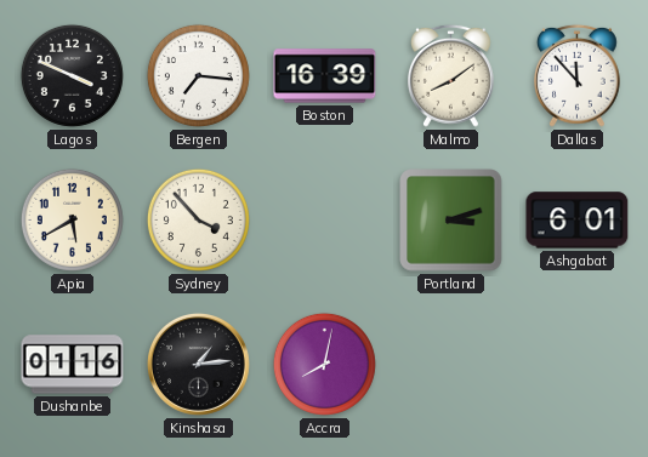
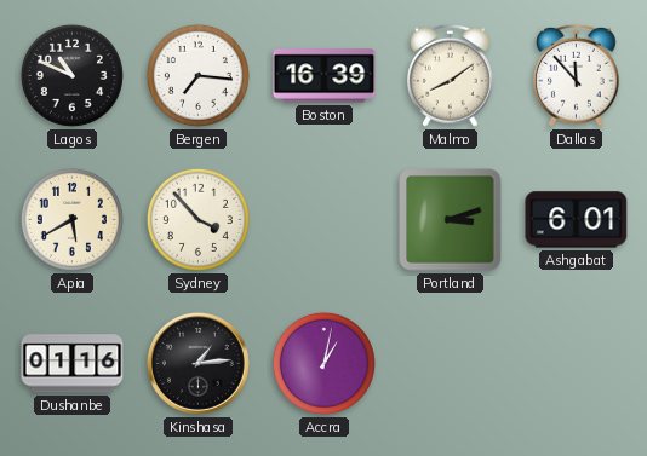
Lagos: 3:49 -> 10:49 (71, 75)
Accra: 8:02 -> 1:02 (323, 363)
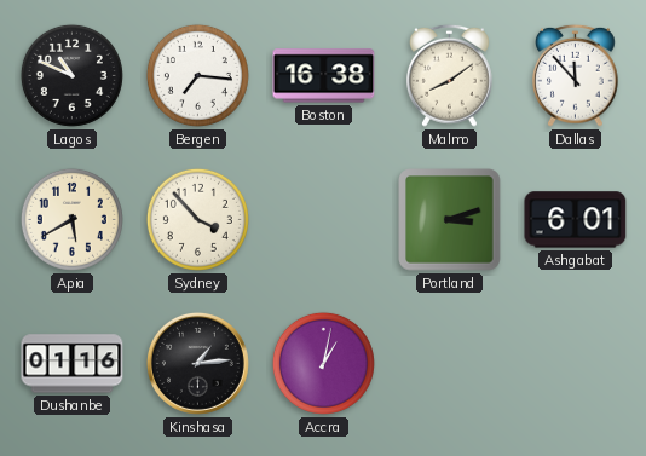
Boston: 16:39 -> 16:38 (324, 76)
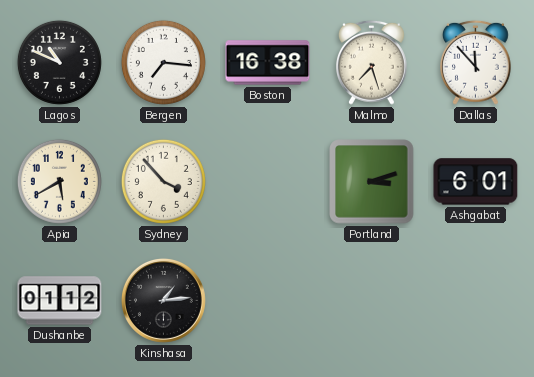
Malmo: 8:09 -> 7:27 (372, 62)
Dushanbe: 01:16 -> 01:12 (60, 301)
Accra: 1:02 -> none (323, 363)
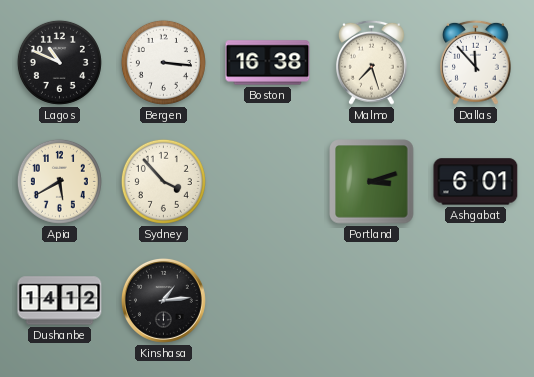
Bergen: 7:16 -> 3:16 (163, 62)
Dushanbe: 01:12 -> 14:12 (60, 301)
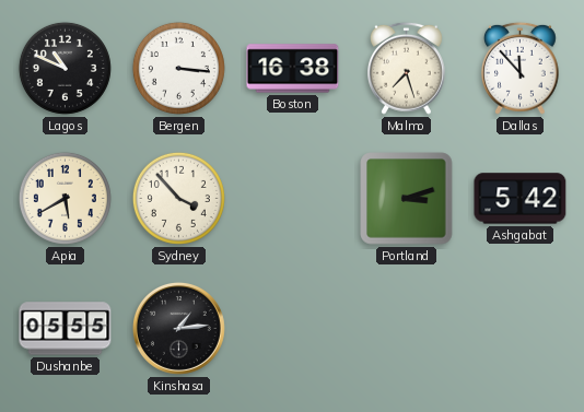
Ashgabat: 6:01 -> 5:42 (521, 199)
Dushanbe: 14:12 -> 05:55 (66, 329)
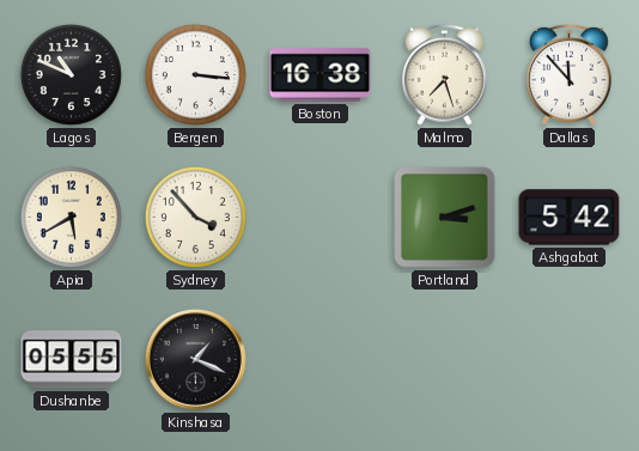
Kinshasa: 1:14 -> 1:19 (195, 359)
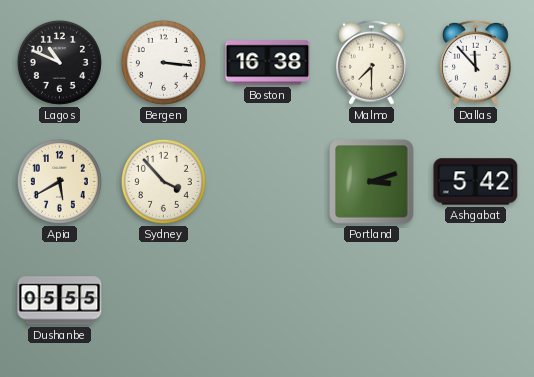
Malmo: 7:27 -> 7:30 (372, 62)
Kinshasa: 1:19 -> none (195, 359)
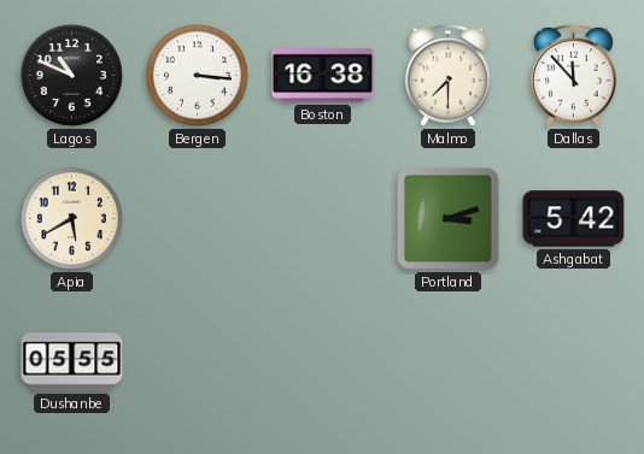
Sydney: 3:53 -> none (163, 181)
